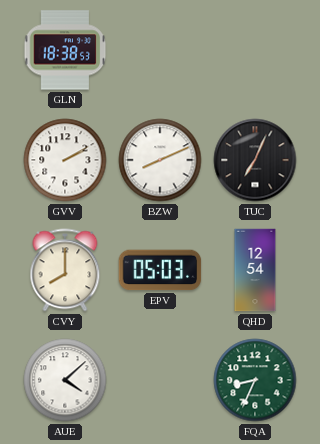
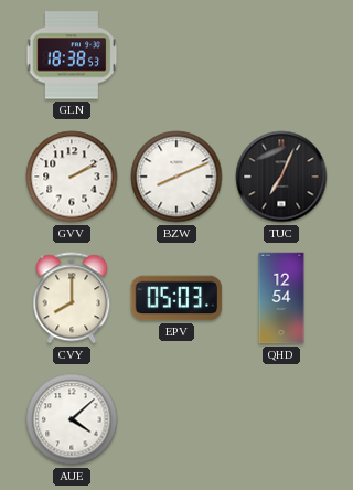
FQA: 8:34 -> none (255, 380)
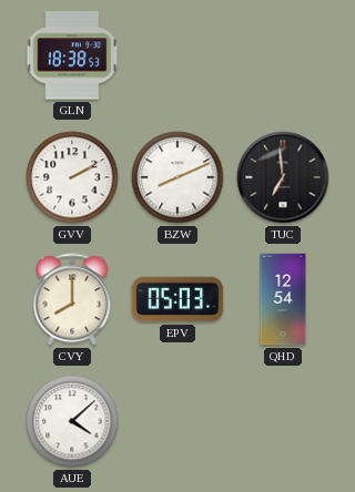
TUC: 7:04 -> 6:59 (283, 177)
